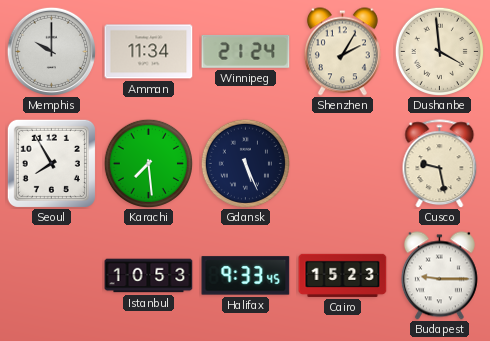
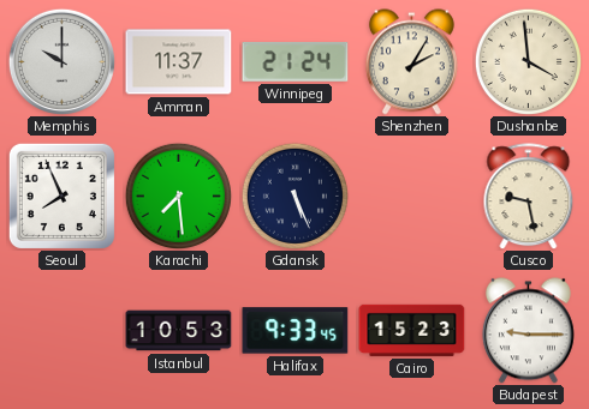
Amman: 11:34 -> 11:37 (179, 62)
Seoul: 7:55 -> 7:56 (61, 196)
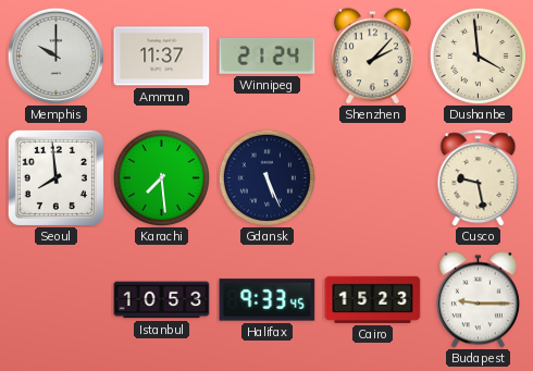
Shenzhen: 2:05 -> 2:07 (372, 57)
Seoul: 7:56 -> 7:59 (55, 177)
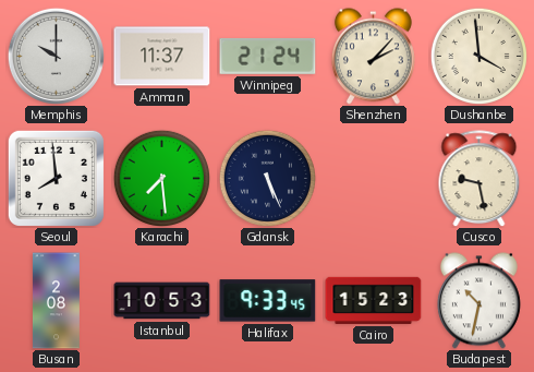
Busan: none -> 2:08 (56, 301)
Budapest: 9:15 -> 10:32 (478, 301)
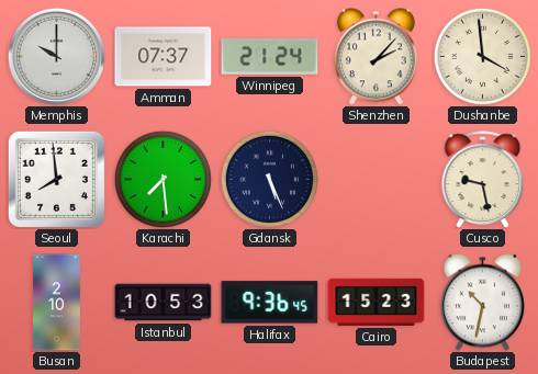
Amman: 11:37 -> 07:37 (164, 57)
Busan: 2:08 -> 2:10 (56, 303)
Halifax: 9:33 -> 9:36 (270, 303)
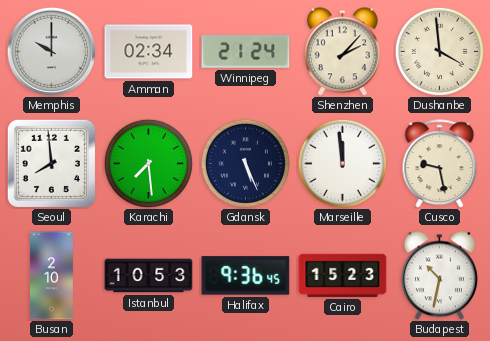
Amman: 07:37 -> 02:34 (149, 52)
Marseille: none -> 11:59 (342, 163)
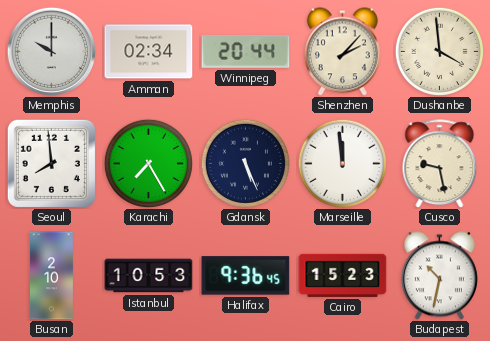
Winnipeg: 21:24 -> 20:44 (246, 51)
Karachi: 7:29 -> 7:25 (148, 163)
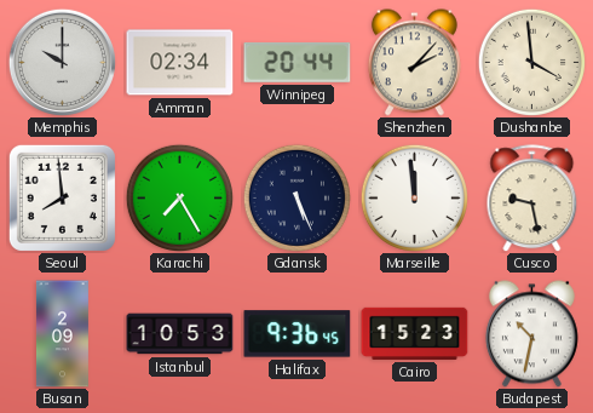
Busan: 2:10 -> 2:09 (62, 334)
